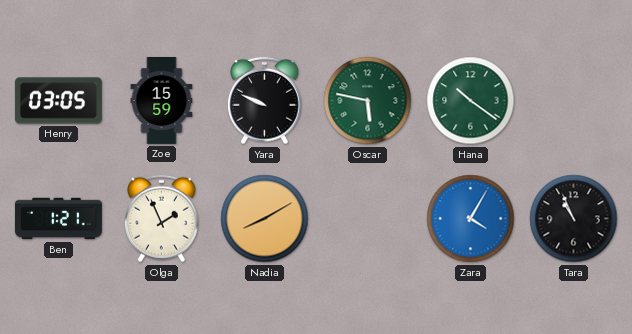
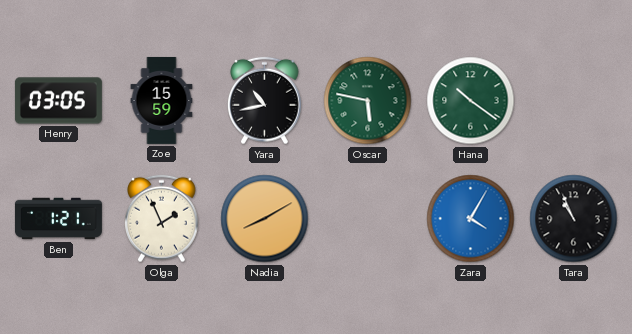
Yara: 9:49 -> 10:43 (265, 101)
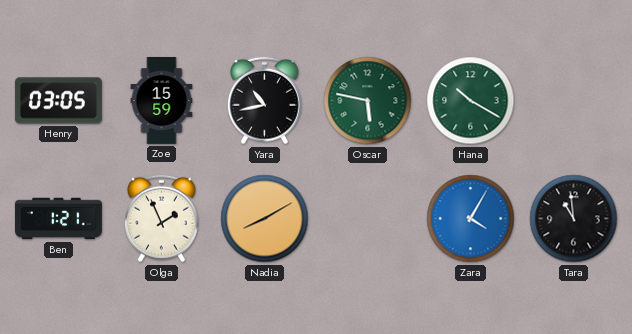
Hana: 10:21 -> 10:20 (471, 101)
Tara: 10:56 -> 10:59 (574, 219)
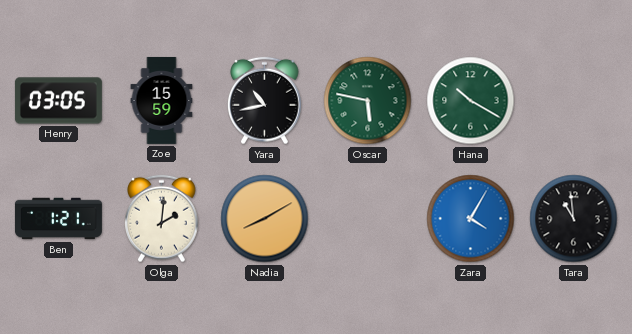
Olga: 1:56 -> 2:01 (162, 219)
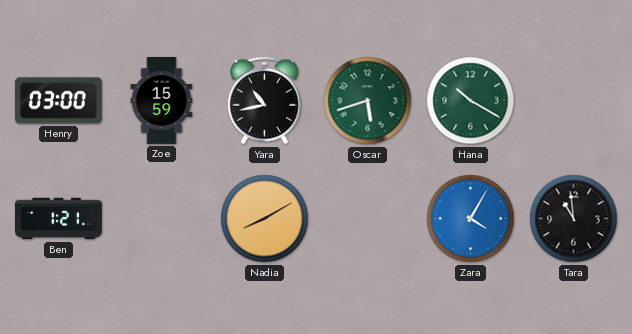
Henry: 03:05 -> 03:00 (58, 101)
Oscar: 5:47 -> 5:42 (368, 101)
Olga: 2:01 -> none (162, 219)
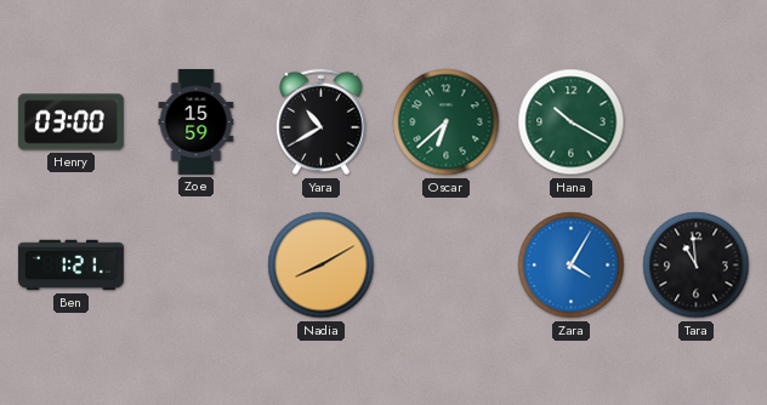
Yara: 10:43 -> 10:40 (322, 122)
Oscar: 5:42 -> 6:38 (447, 122)
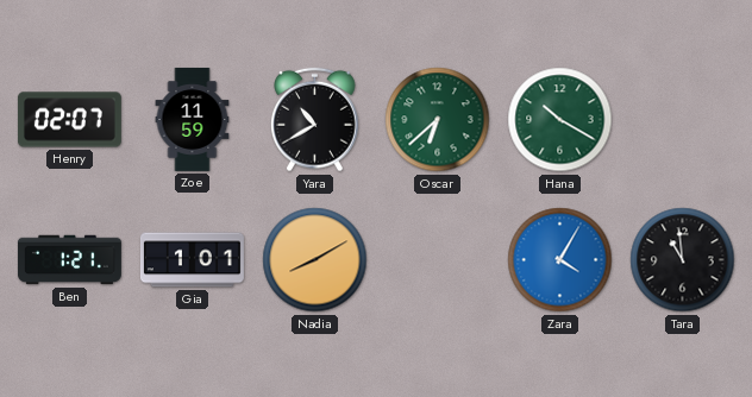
Henry: 03:00 -> 02:07 (69, 120)
Zoe: 15:59 -> 11:59 (193, 119)
Gia: none -> 1:01 (192, 260)
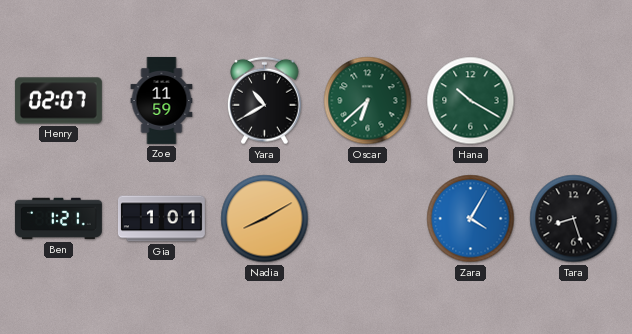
Tara: 10:59 -> 8:27 (574, 219)
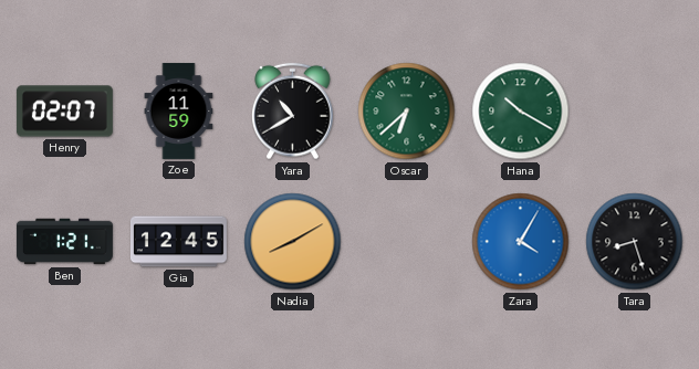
Gia: 1:01 -> 12:45 (178, 242)
